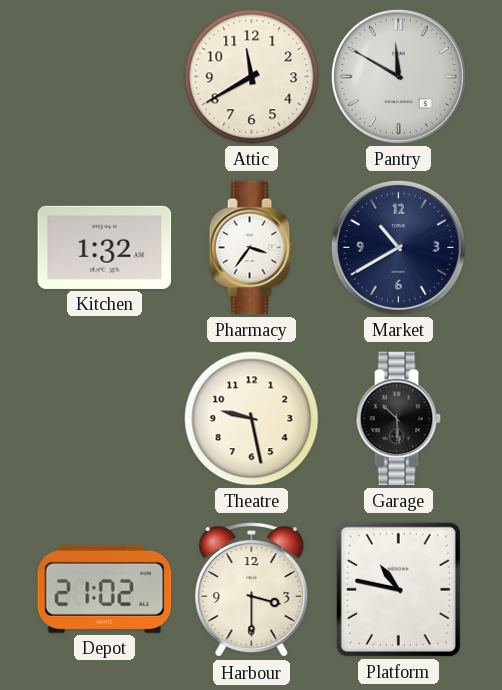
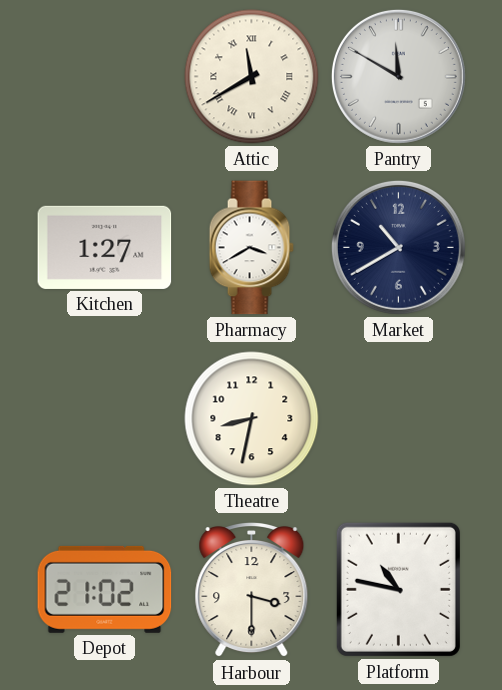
Attic numerals: Arabic -> Roman (252, 77)
Kitchen: 1:32 -> 1:27 (105, 247)
Pharmacy: 3:36 -> 3:40 (251, 248)
Theatre: 9:28 -> 8:32 (252, 419)
Garage: 10:29 -> none (398, 419)
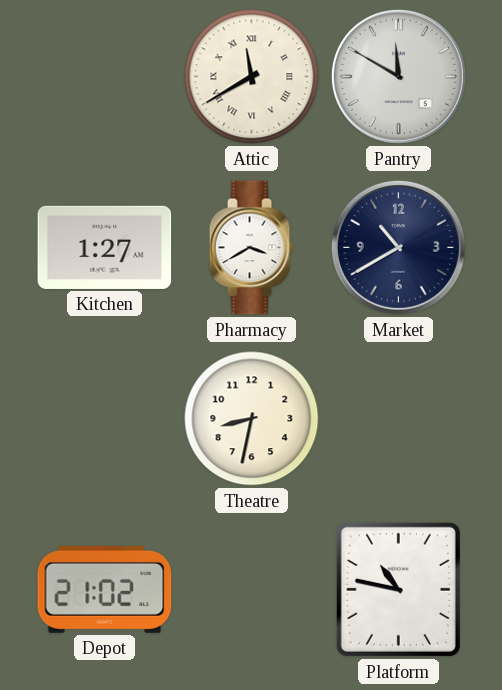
Harbour: 3:30 -> none (252, 591)
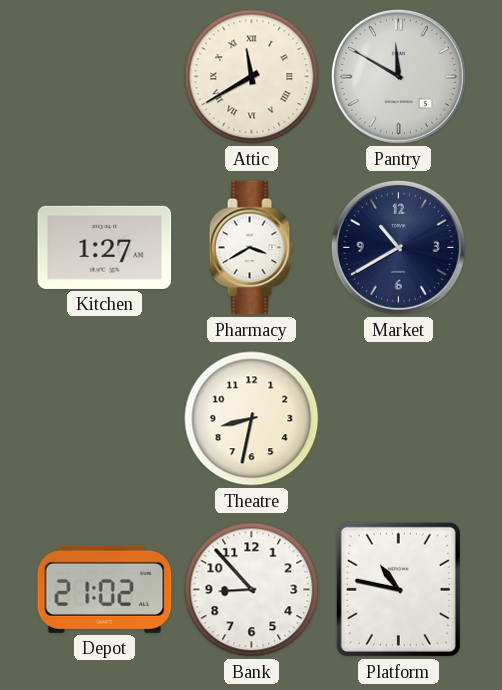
Bank: none -> 8:53 (252, 590)
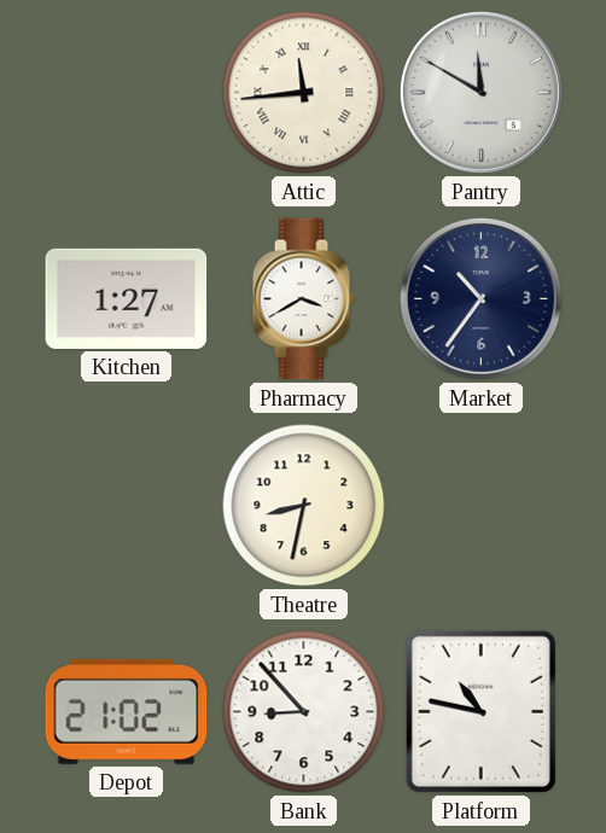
Attic: 11:40 -> 11:44 (304, 93)
Market: 10:40 -> 10:36 (480, 298)
